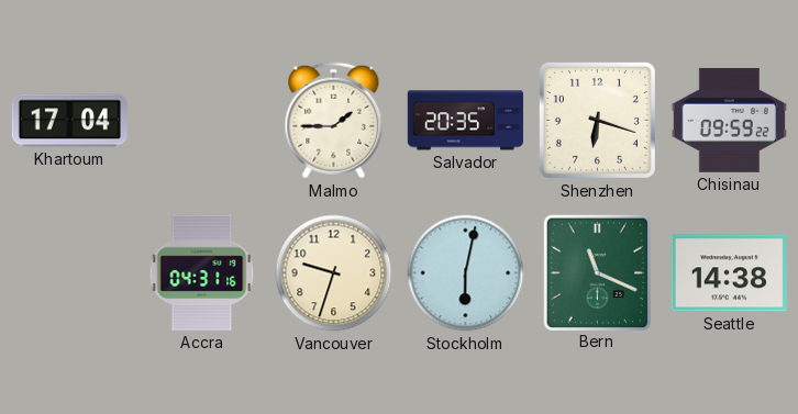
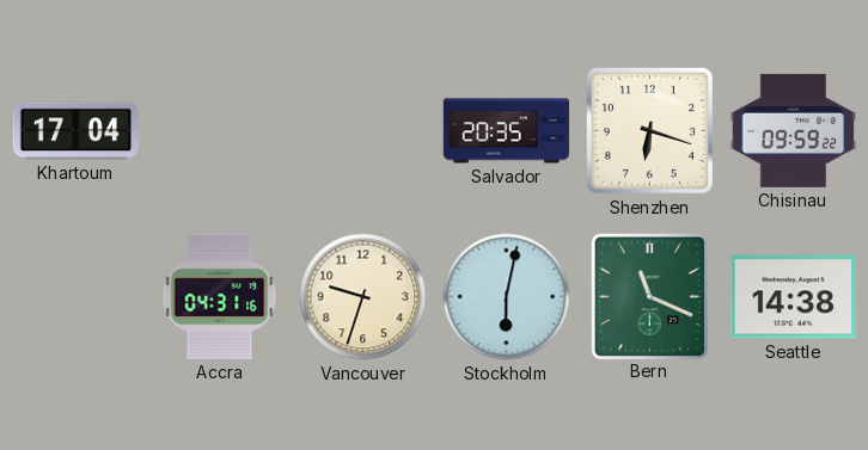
Malmo: 1:45 -> none (334, 121)
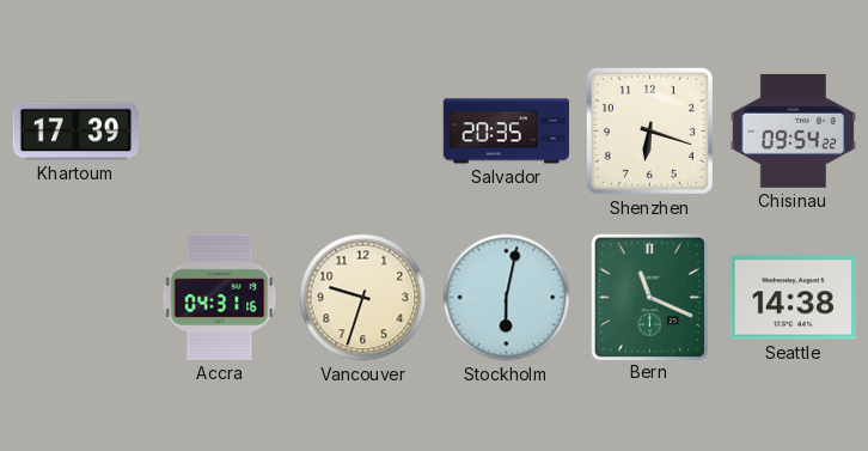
Khartoum: 17:04 -> 17:39 (75, 132)
Chisinau: 09:59 -> 09:54 (793, 130)
